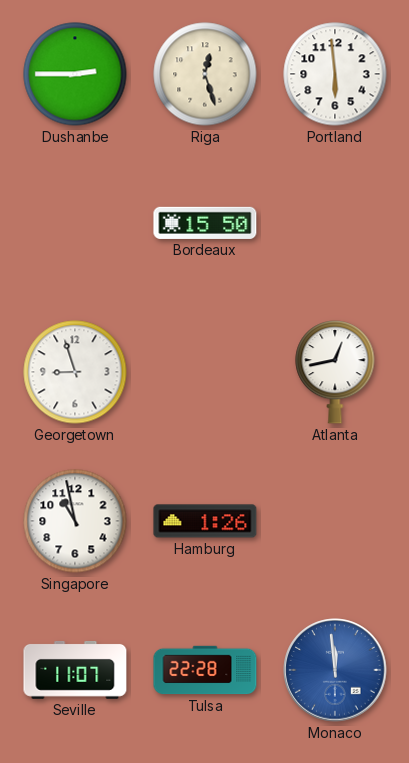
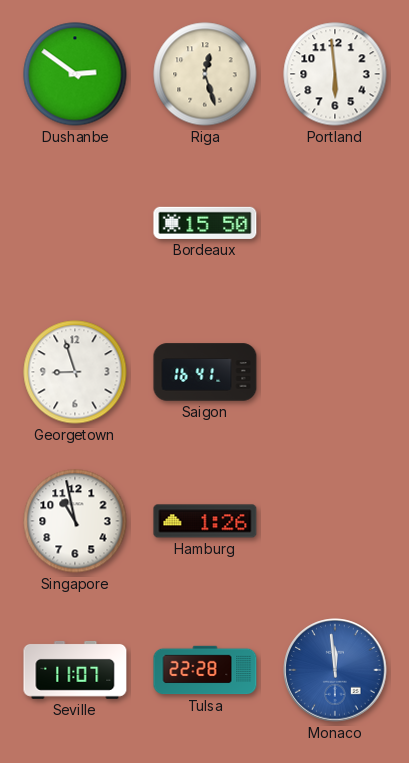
Dushanbe: 2:45 -> 2:51 (75, 74)
Saigon: none -> 16:41 (205, 372)
Atlanta: 12:43 -> none (335, 372)
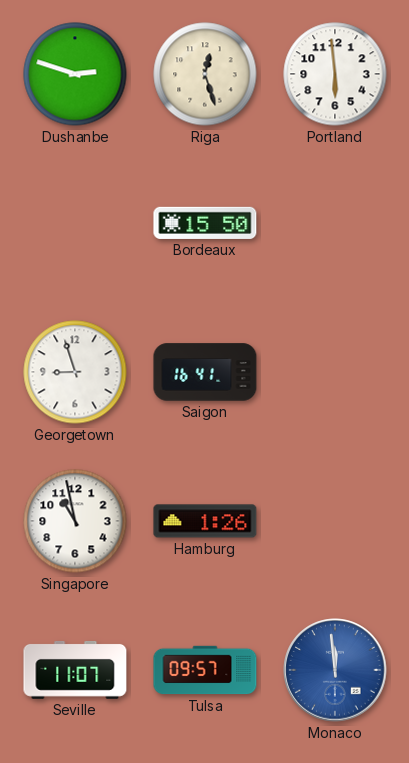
Dushanbe: 2:51 -> 2:48 (75, 74)
Tulsa: 22:28 -> 09:57 (205, 670)
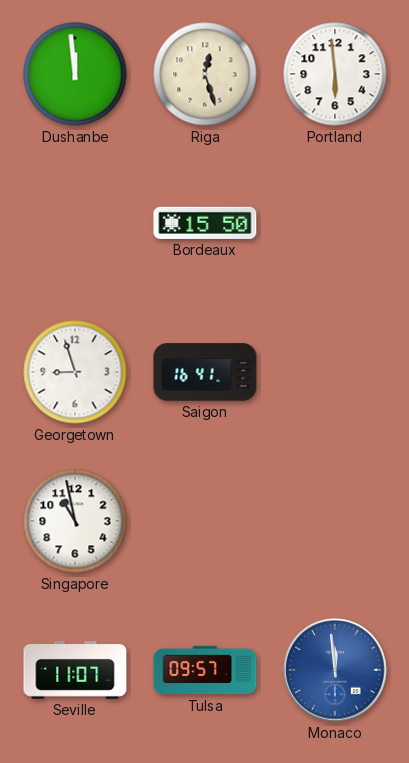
Dushanbe: 2:48 -> 11:59 (75, 74)
Hamburg: 1:26 -> none (205, 521)
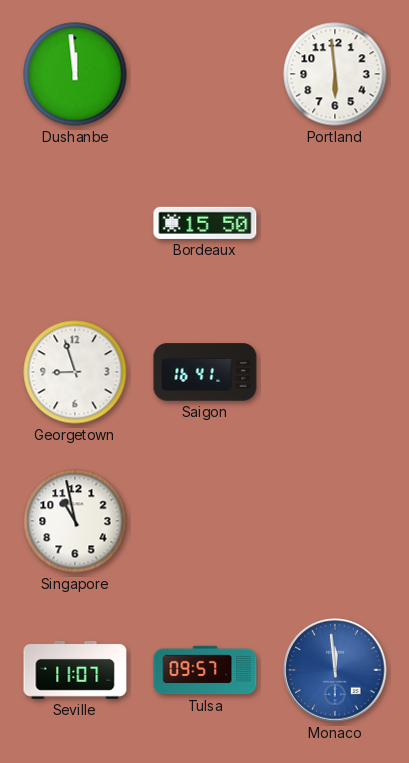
Riga: 12:27 -> none (205, 74)
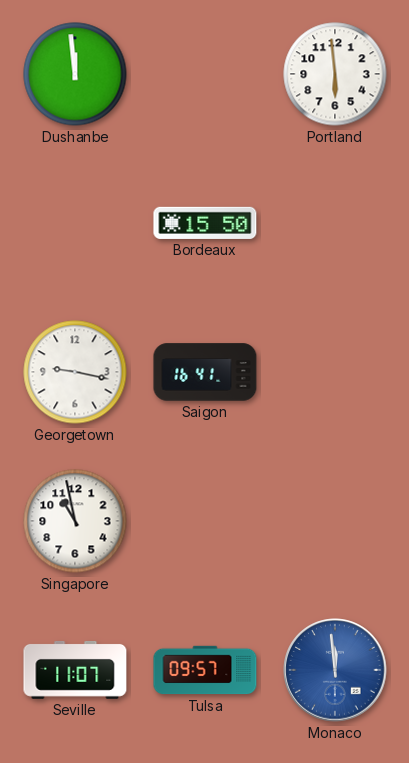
Georgetown: 8:57 -> 9:17 (75, 372)
